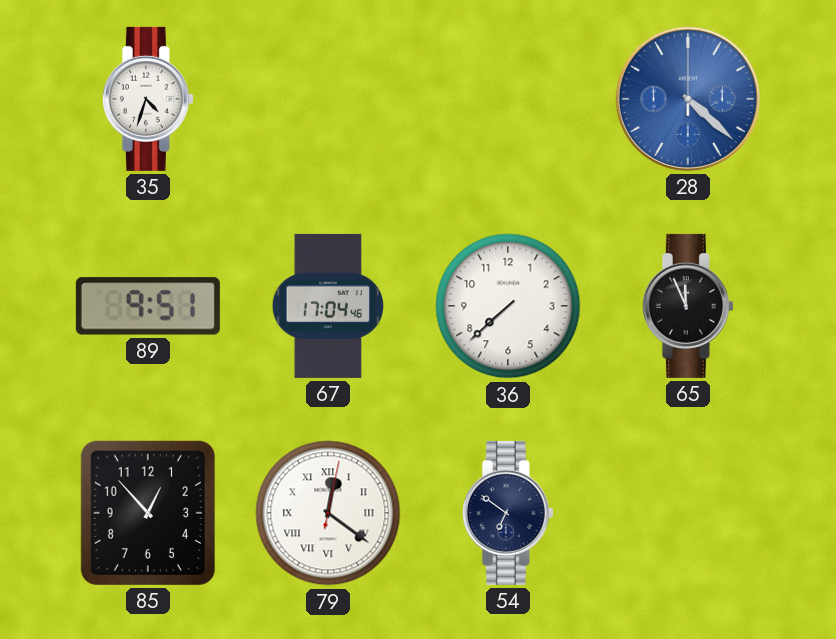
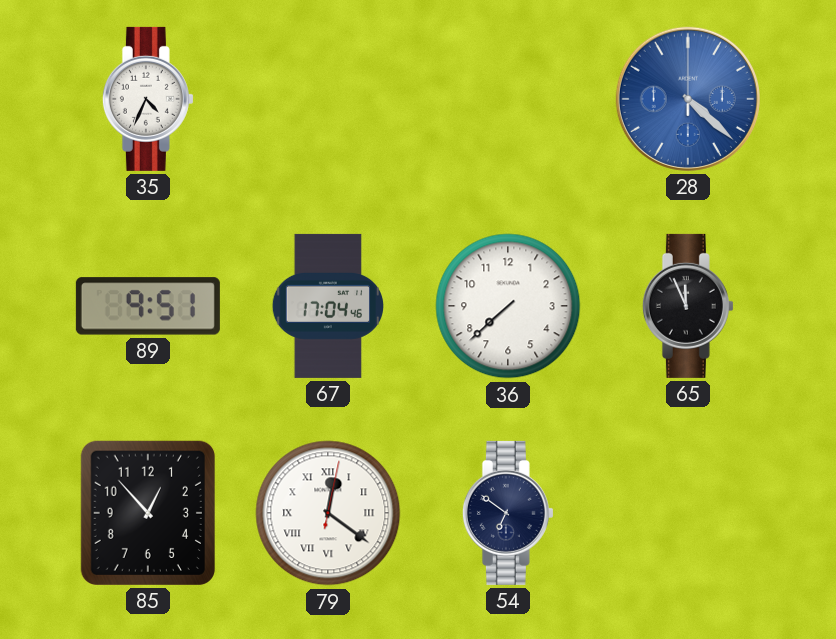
35: 4:33 -> 4:34 (148, 99)
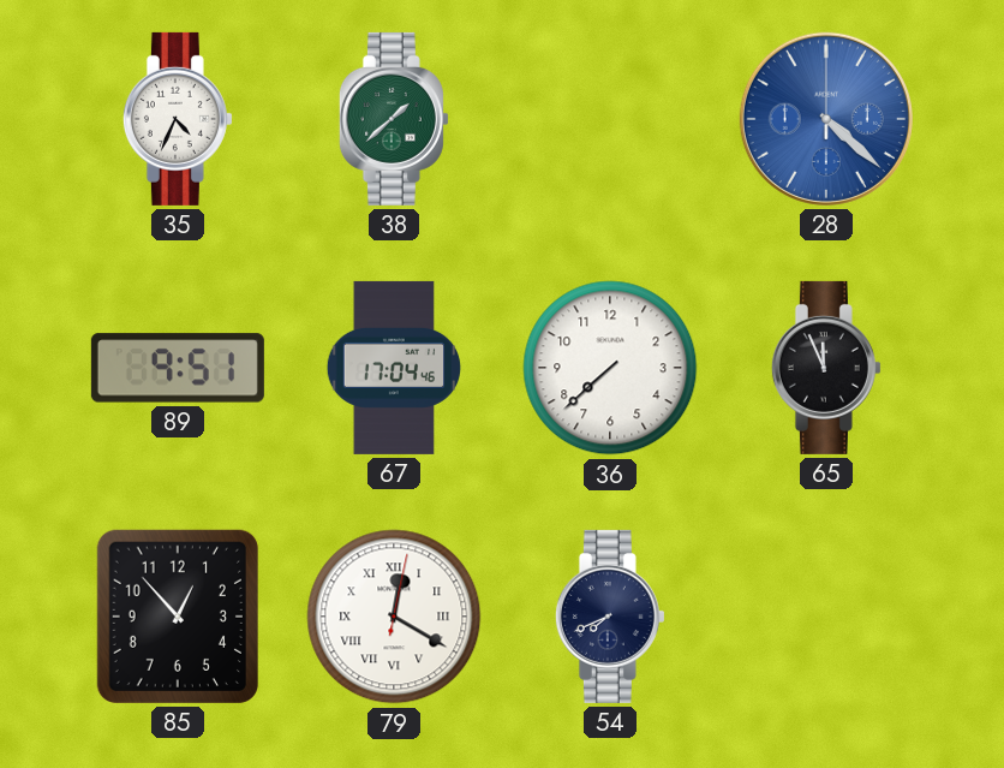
38: none -> 1:38 (394, 119)
79: 12:21 -> 12:20 (394, 617)
54: 6:51 -> 7:41 (610, 617)
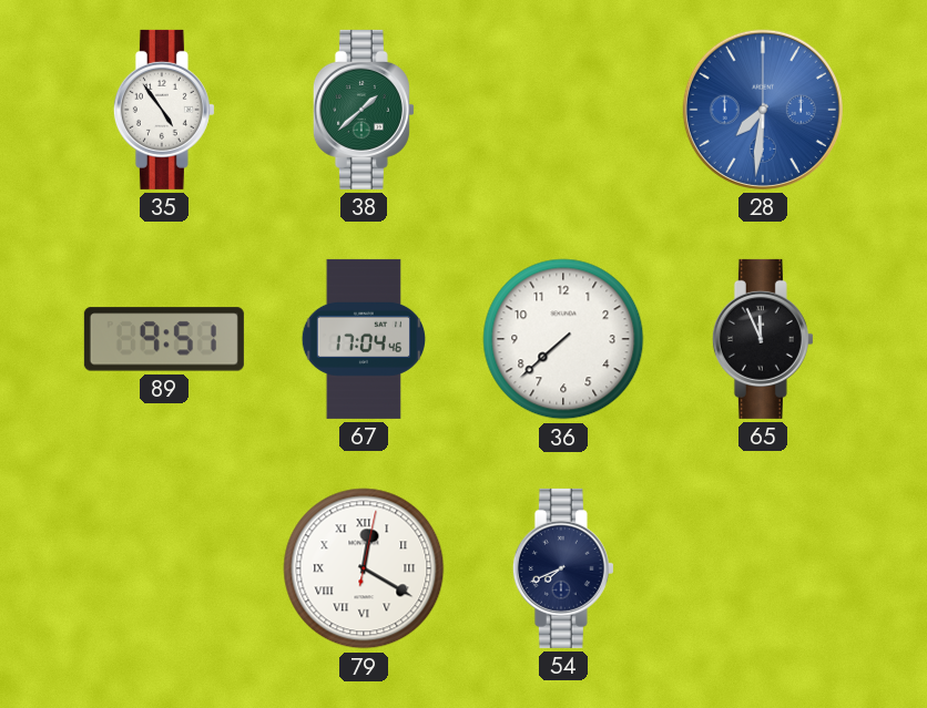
35: 4:34 -> 4:54 (164, 110)
28: 4:22 -> 7:31 (763, 110)
85: 12:53 -> none (178, 617)
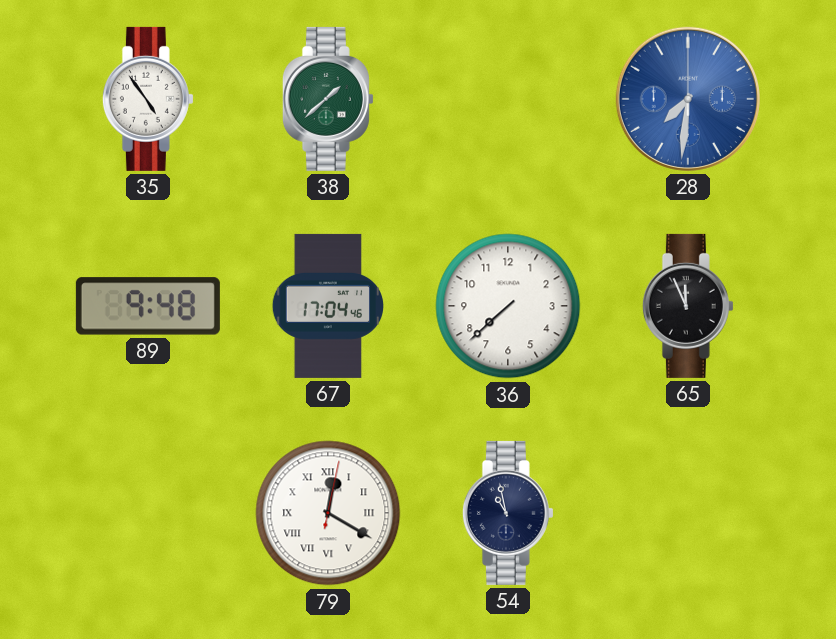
89: 9:51 -> 9:48 (148, 306)
54: 7:41 -> 10:58 (508, 513)
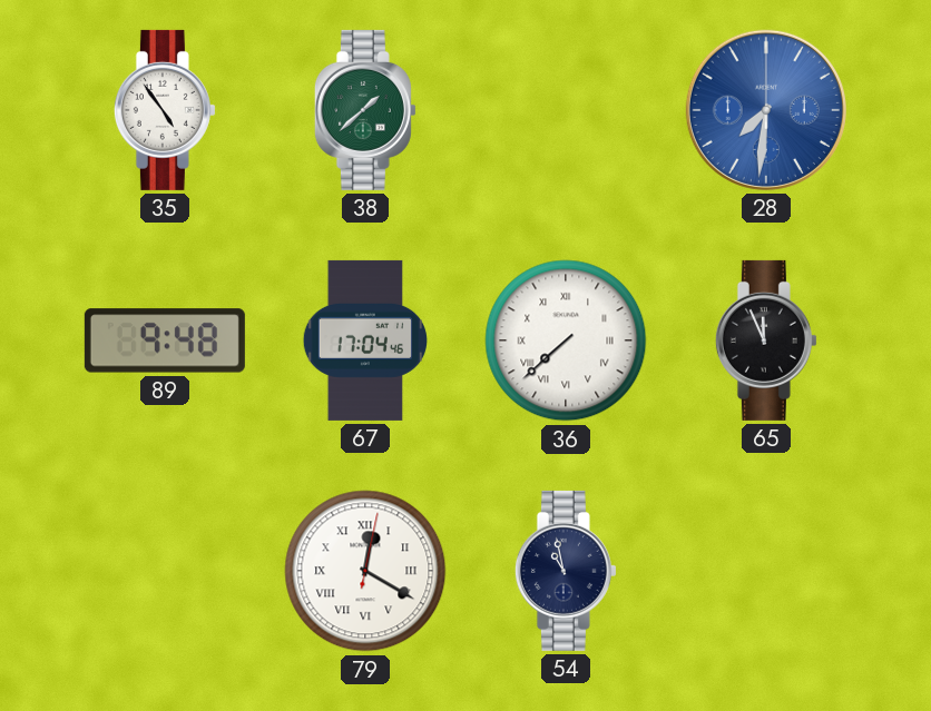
36 numerals: Arabic -> Roman (566, 340)
